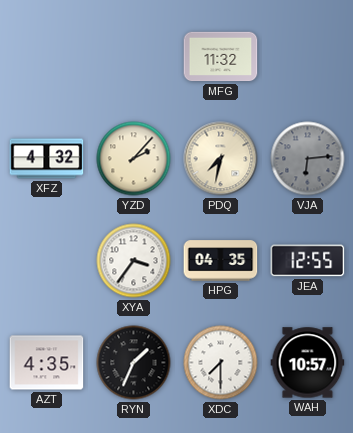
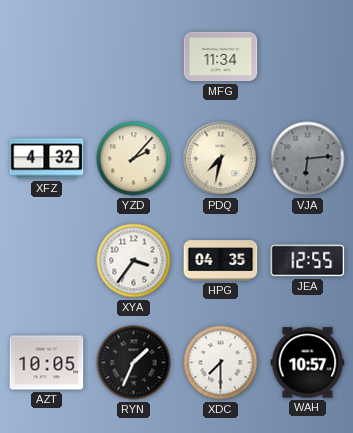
MFG: 11:32 -> 11:34 (221, 57)
AZT: 4:35 -> 10:05 (47, 363)
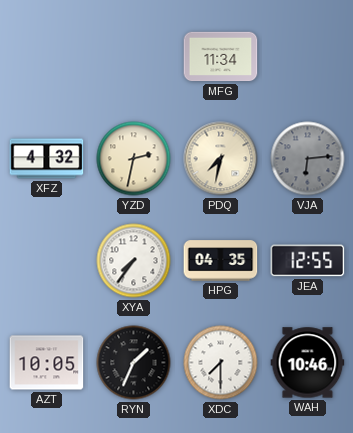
YZD: 2:07 -> 2:32 (134, 159)
XYA: 3:36 -> 7:36 (134, 261)
WAH: 10:57 -> 10:46 (308, 363)
